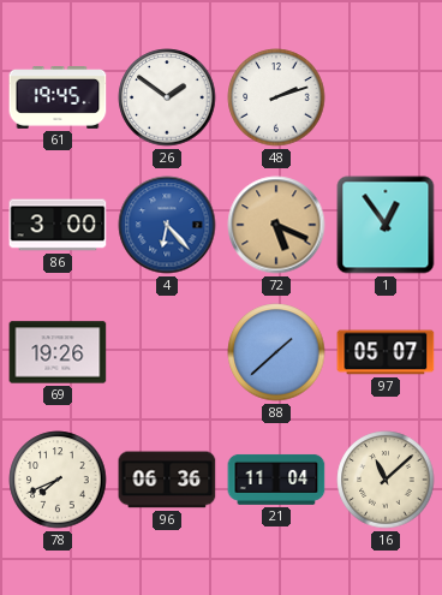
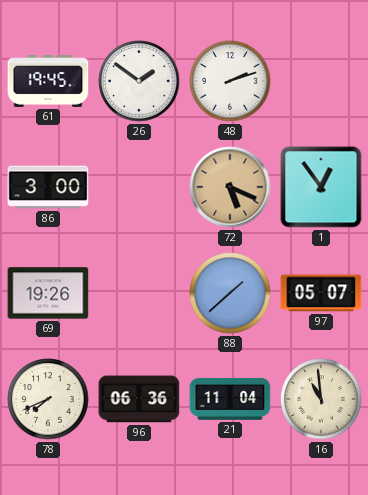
4: 6:23 -> none (167, 225)
16: 11:08 -> 10:59 (321, 399)
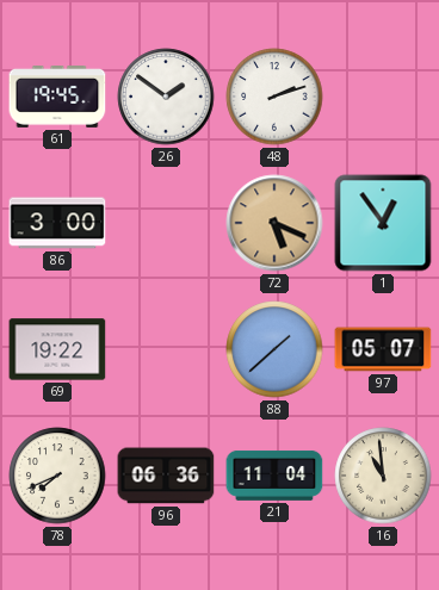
69: 19:26 -> 19:22 (57, 349)
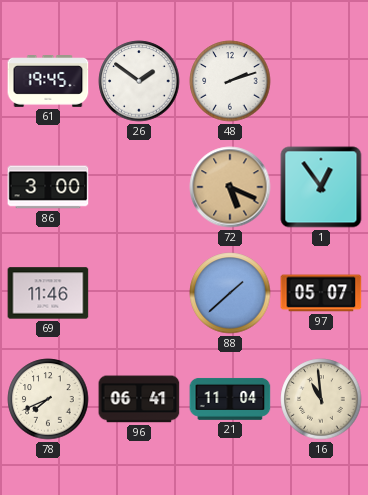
69: 19:22 -> 11:46 (48, 293)
96: 06:36 -> 06:41 (139, 399)
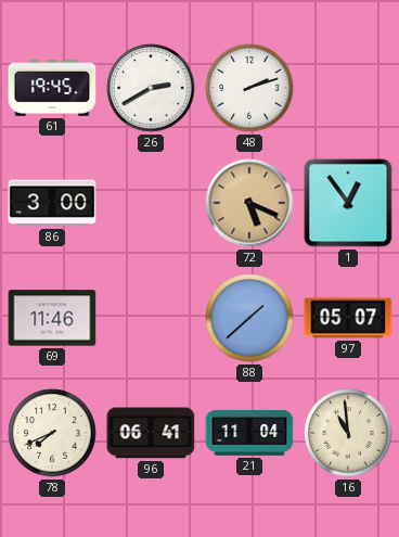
26: 1:51 -> 2:40 (151, 88)
